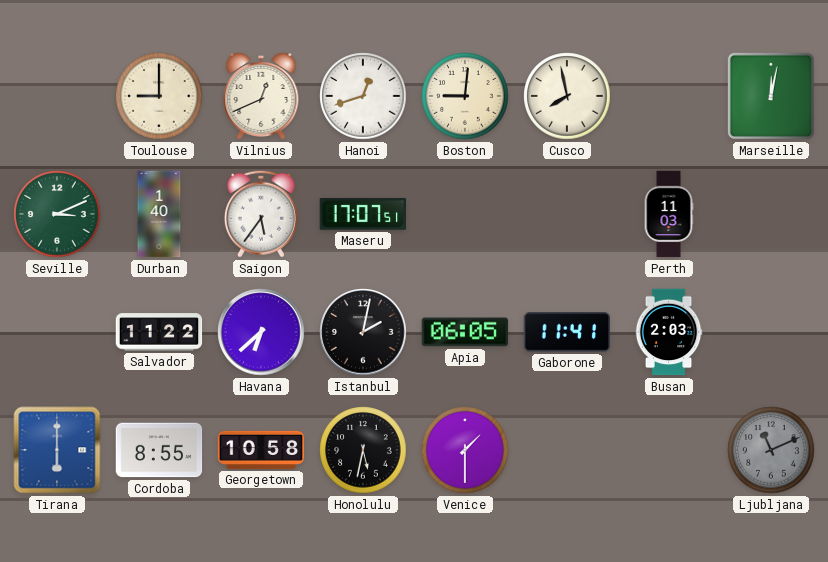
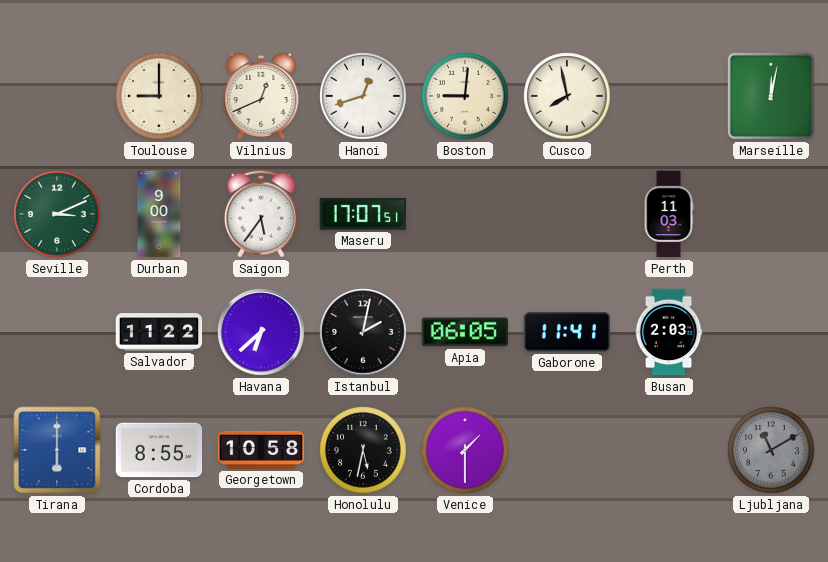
Durban: 1:40 -> 9:00 (159, 214)
Ljubljana: 11:11 -> 11:10 (771, 450)
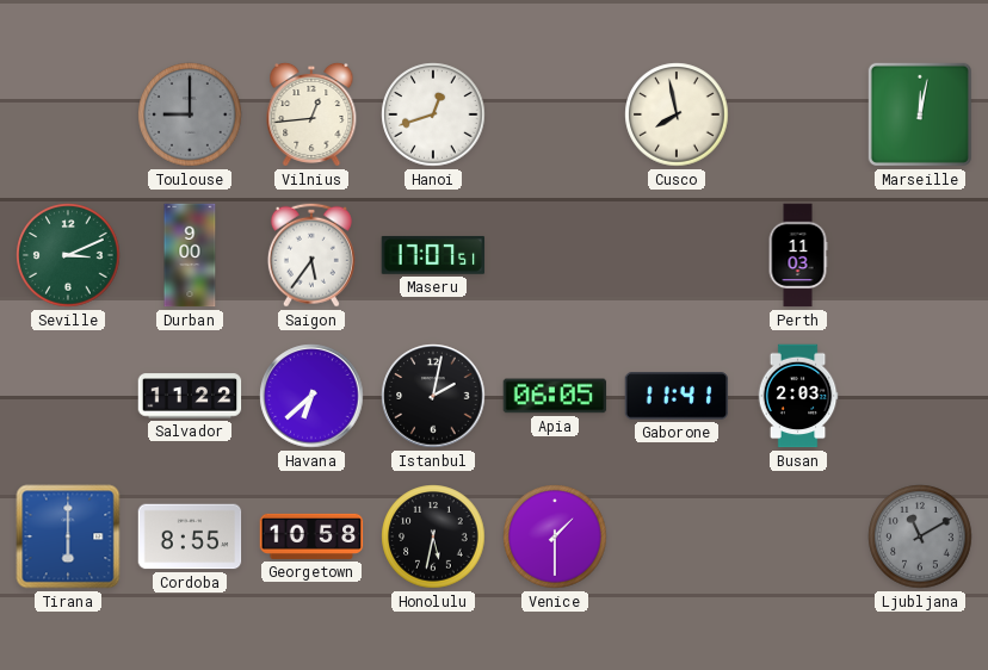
Toulouse dial: cream -> grey (190, 114)
Vilnius: 12:41 -> 12:44 (311, 114)
Boston: 9:01 -> none (465, 96)
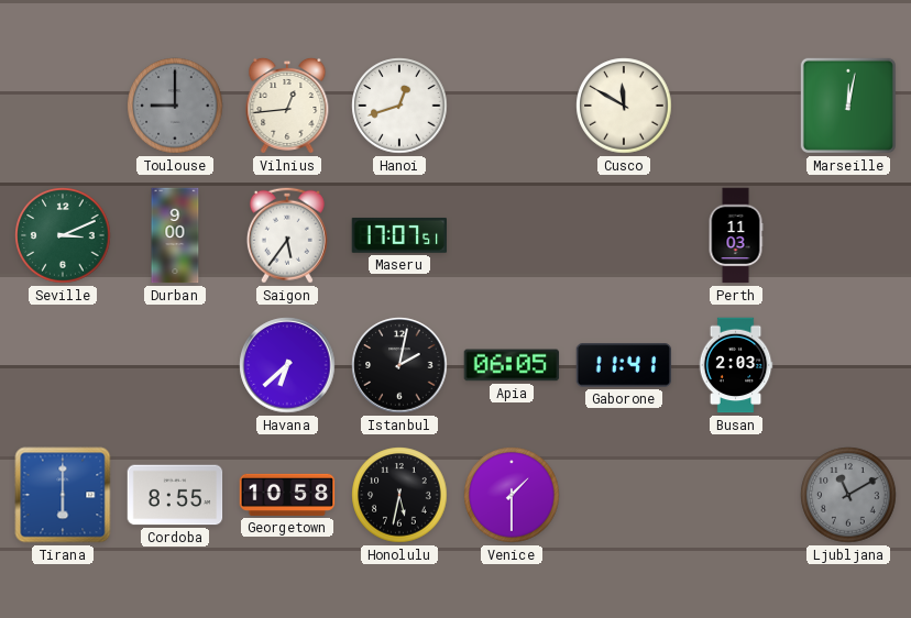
Cusco: 7:58 -> 11:50 (624, 106)
Salvador: 11:22 -> none (190, 396)
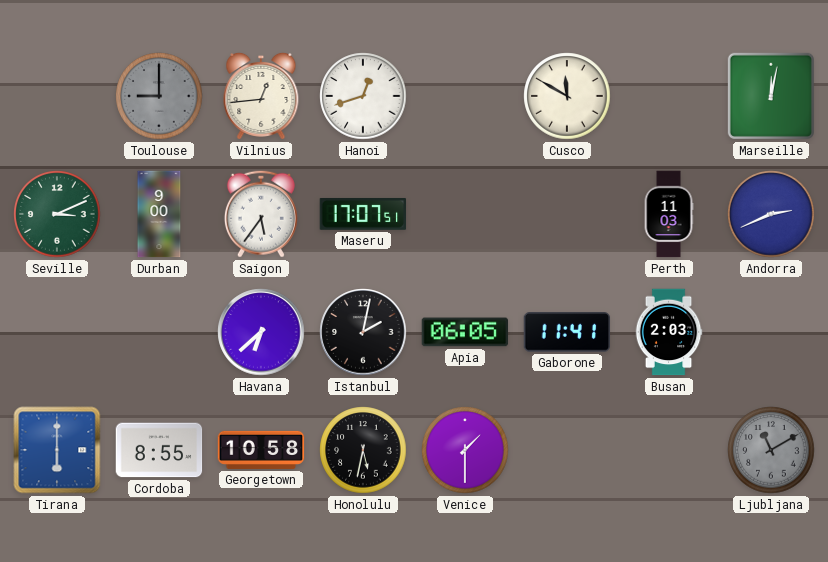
Andorra: none -> 2:41 (771, 214)
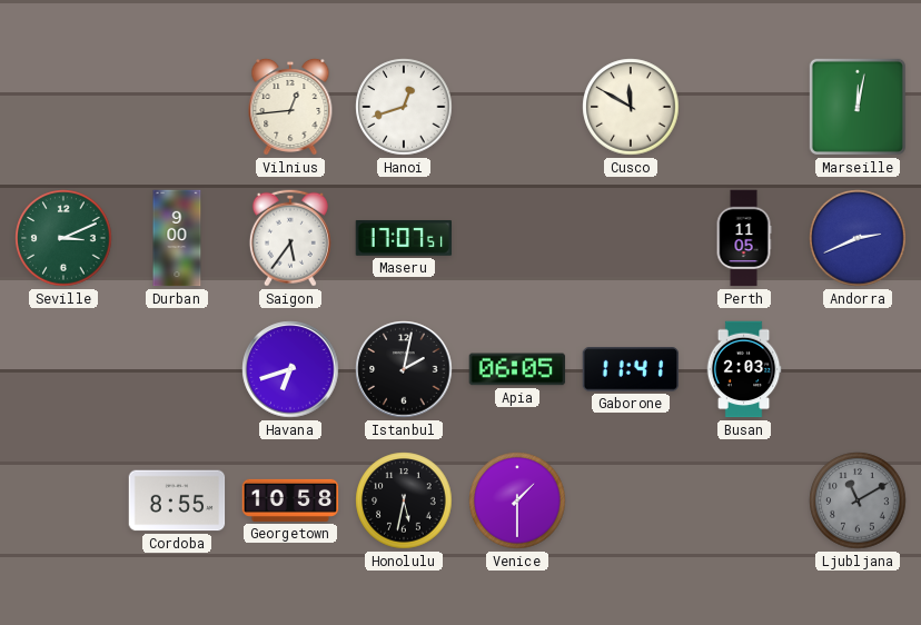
Toulouse: 9:00 -> none (159, 96)
Perth: 11:03 -> 11:05 (744, 238)
Havana: 6:38 -> 6:42 (290, 369)
Tirana: 6:00 -> none (57, 450)
